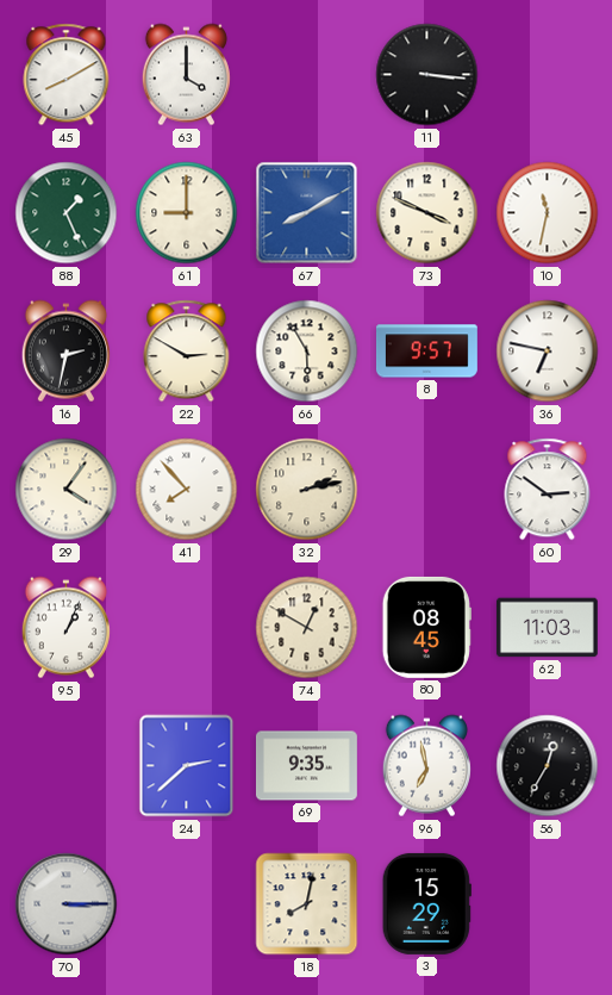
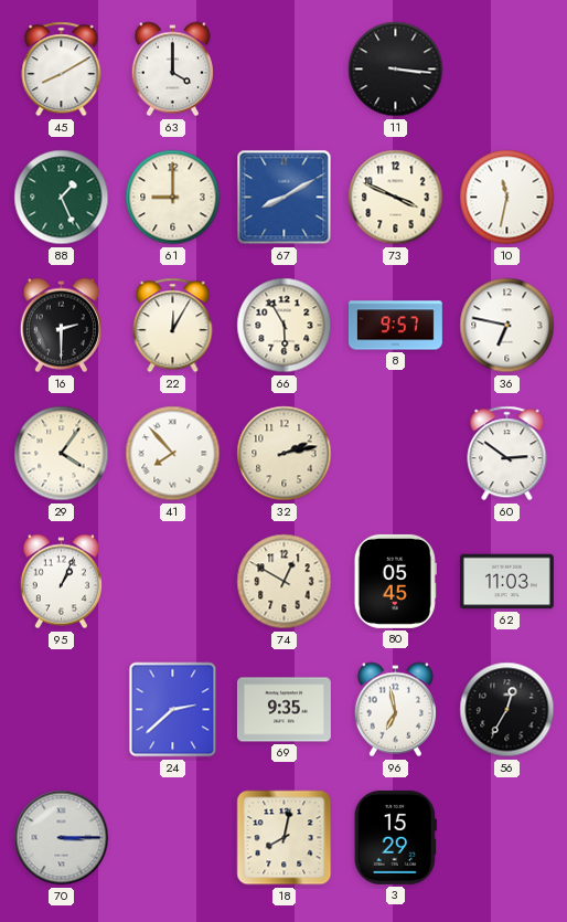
16: 2:32 -> 2:30 (61, 326)
22: 2:50 -> 12:05 (173, 326)
80: 08:45 -> 05:45 (395, 581)
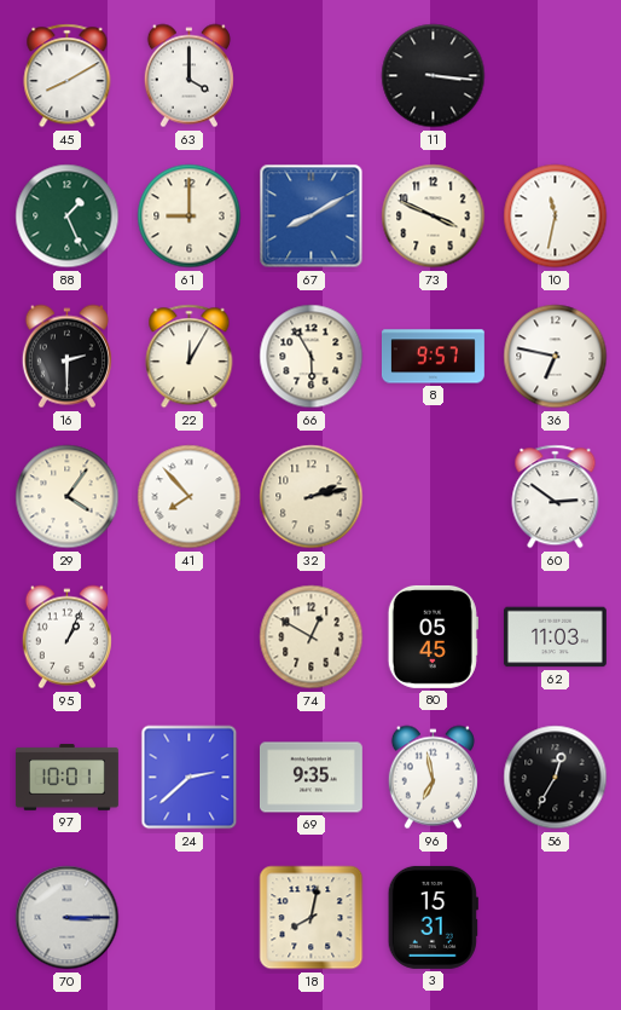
97: none -> 10:01 (66, 778)
3: 15:29 -> 15:31 (433, 917)
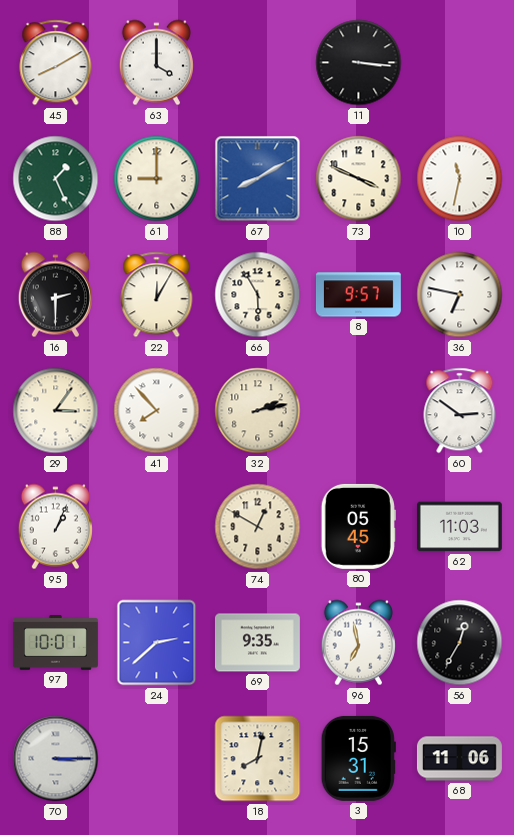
29: 4:06 -> 3:06 (56, 411)
68: none -> 11:06 (459, 759)
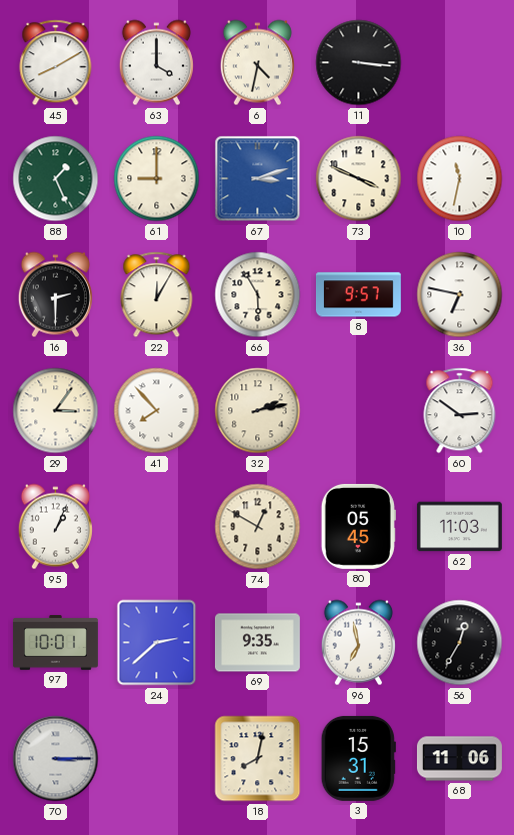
6: none -> 4:32 (257, 63)
67: 8:10 -> 3:12 (258, 179)
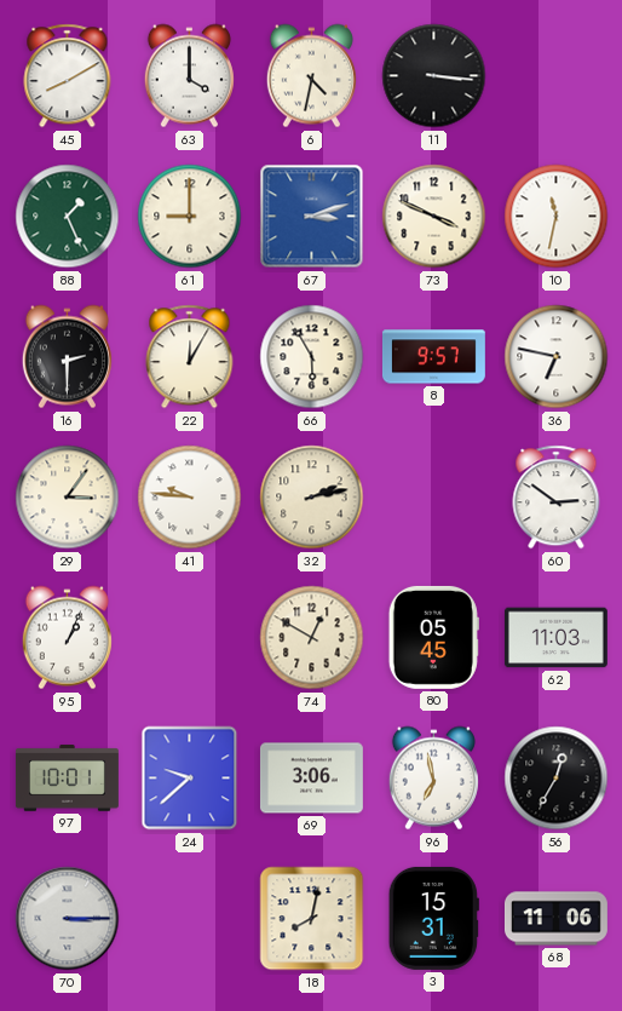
41: 7:53 -> 9:46 (190, 498)
24: 2:38 -> 9:38 (190, 779)
69: 9:35 -> 3:06 (311, 779)
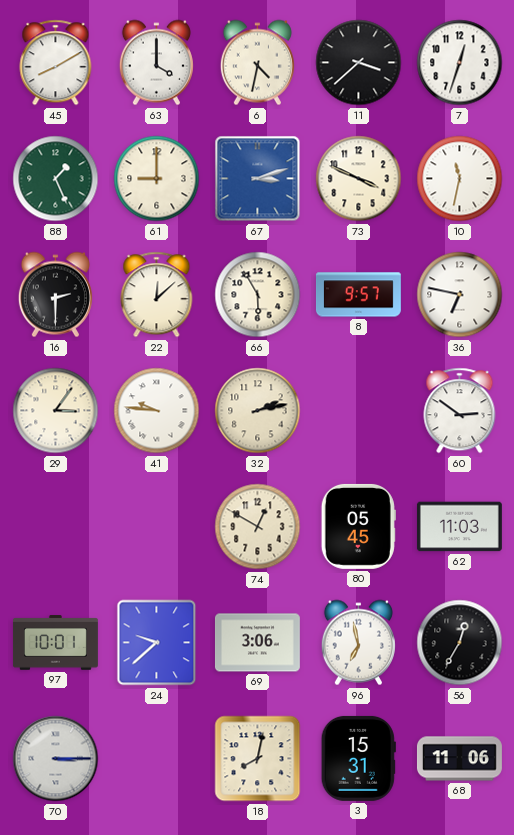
11: 3:16 -> 3:38 (359, 63)
7: none -> 12:33 (460, 63)
22: 12:05 -> 12:08 (157, 295)
95: 1:04 -> none (67, 638)
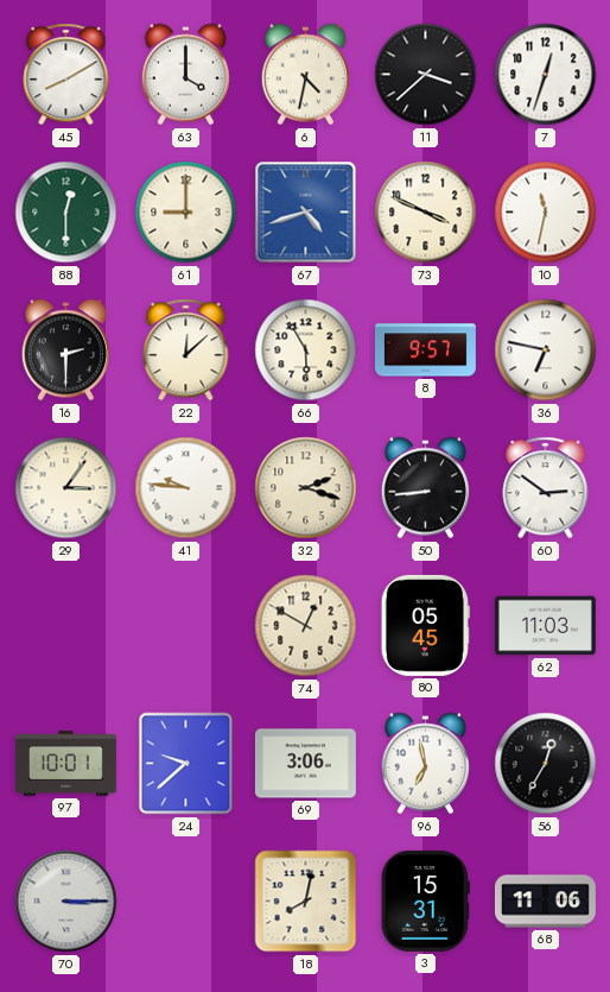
88: 1:26 -> 12:30 (66, 213)
67: 3:12 -> 4:42 (306, 213)
32: 2:13 -> 2:18 (306, 488)
50: none -> 8:44 (425, 488)
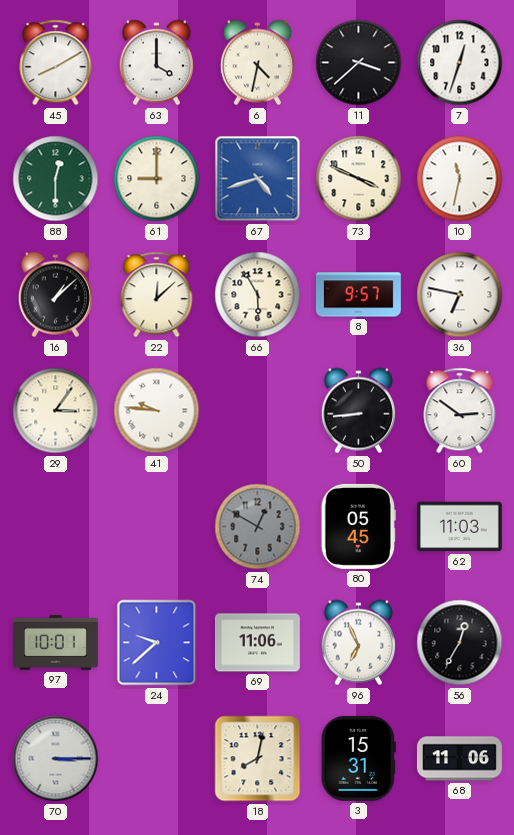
16: 2:30 -> 1:08 (55, 295)
32: 2:18 -> none (306, 488)
74 dial: cream -> grey (258, 527)
69: 3:06 -> 11:06 (257, 643)
96: 6:58 -> 6:56 (358, 643)
